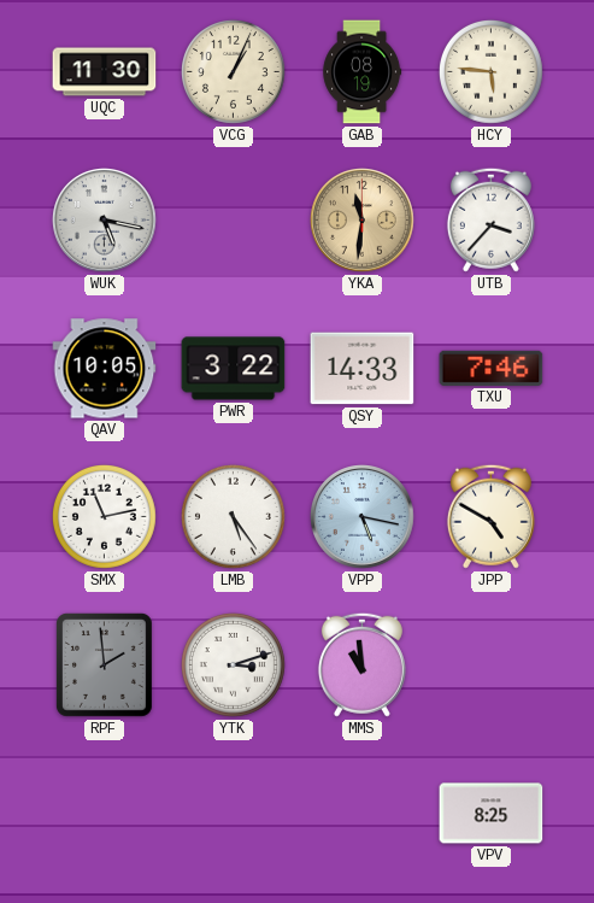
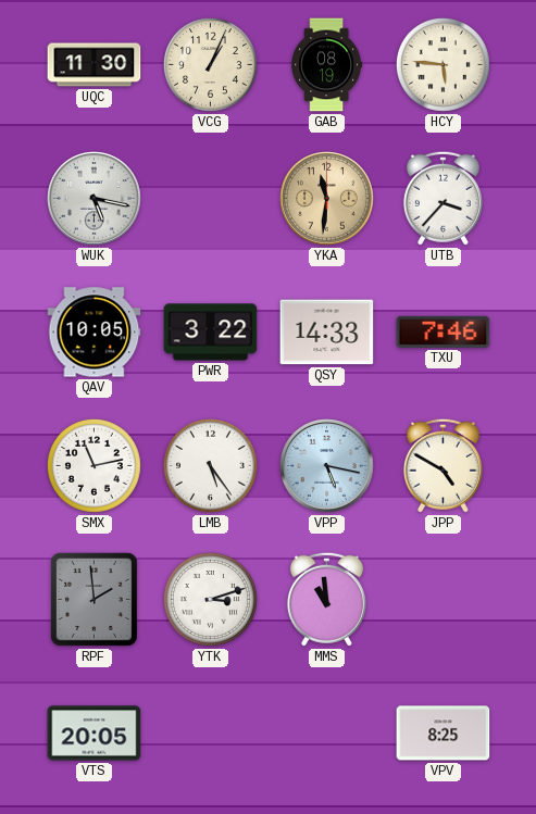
VTS: none -> 20:05 (95, 734)
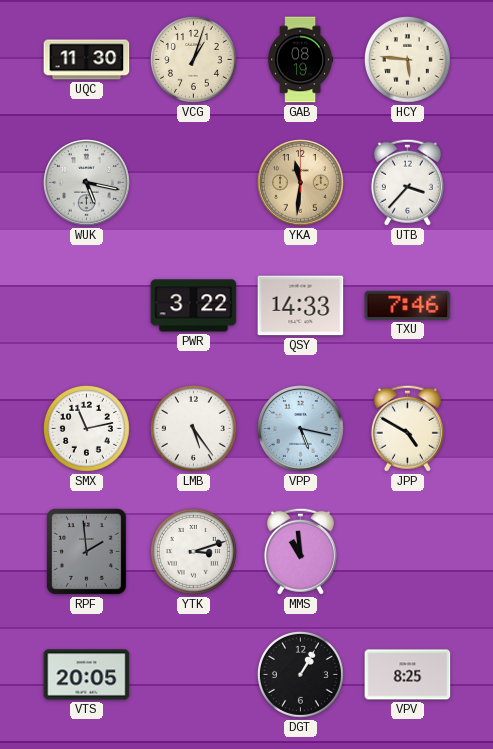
VCG: 1:04 -> 1:03 (193, 59)
QAV: 10:05 -> none (95, 333)
DGT: none -> 1:05 (300, 674)
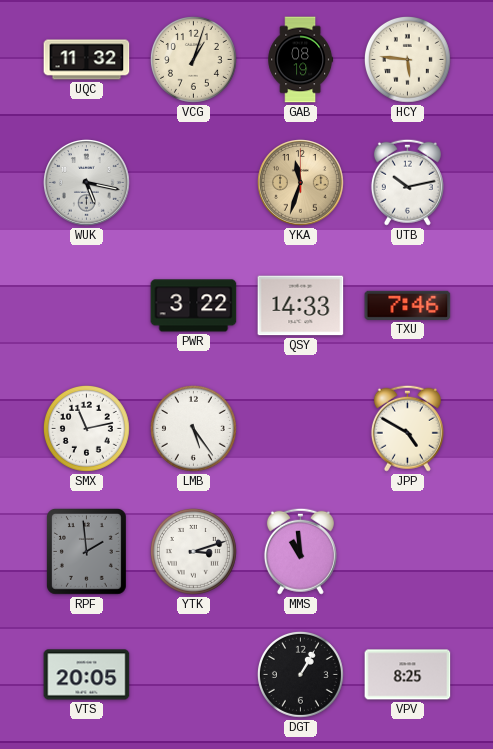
UQC: 11:30 -> 11:32 (87, 60)
YKA: 11:31 -> 11:33 (301, 183)
UTB: 3:37 -> 10:13 (407, 182)
VPP: 5:17 -> none (301, 429)
